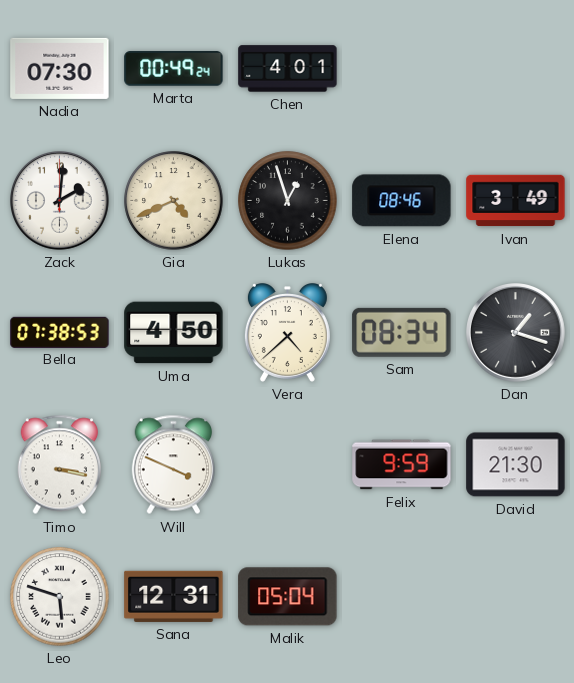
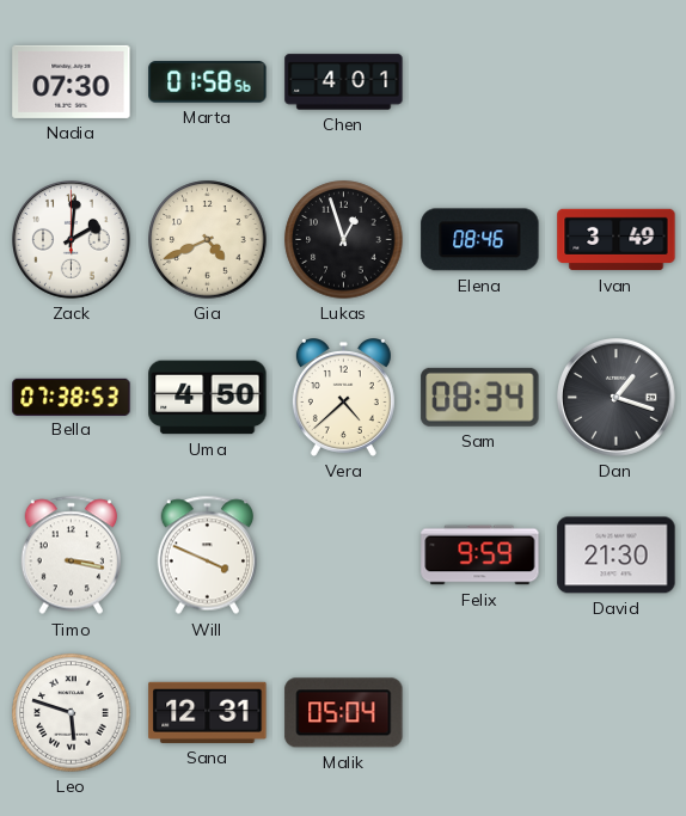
Marta: 00:49 -> 01:58 (208, 82)
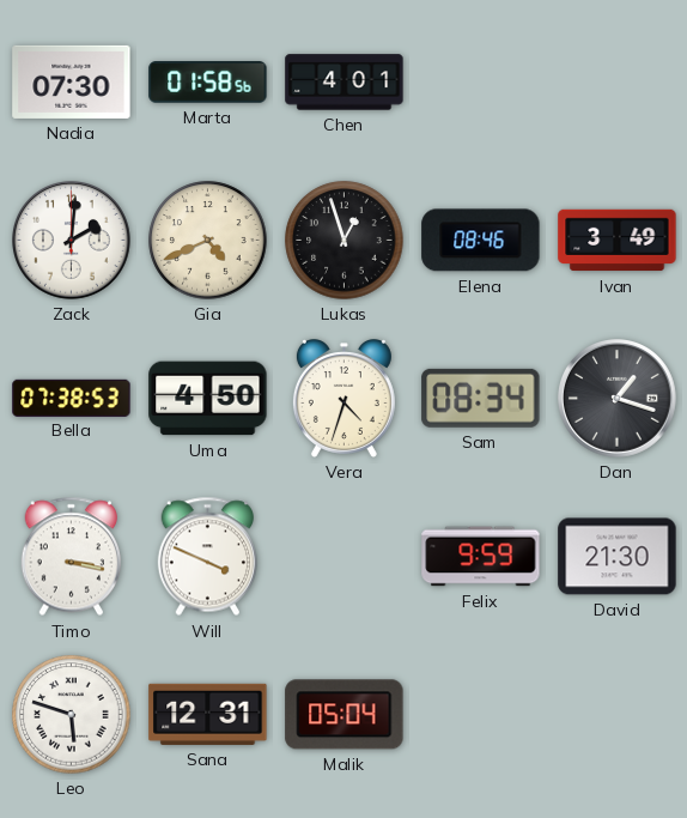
Vera: 4:38 -> 4:33 (343, 399)
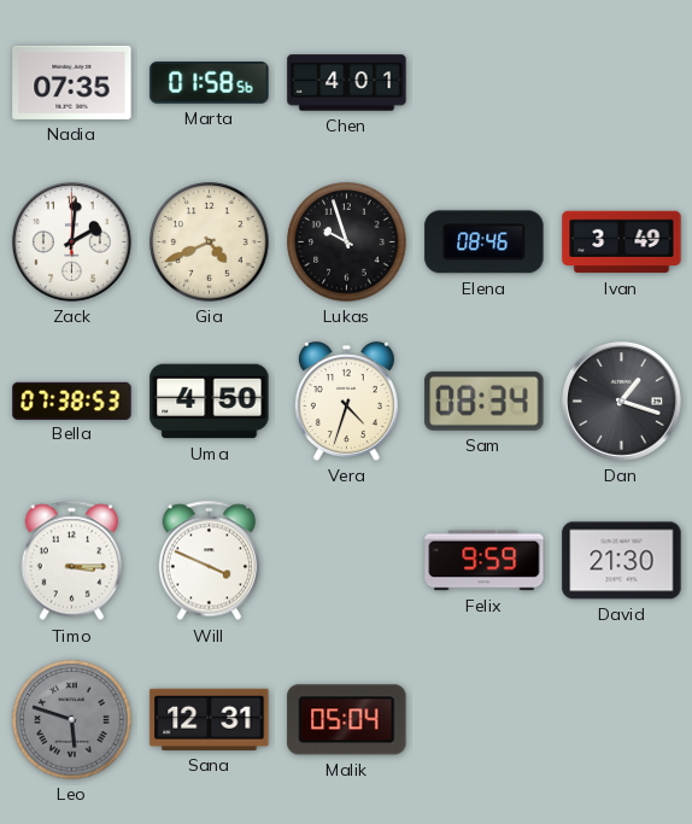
Nadia: 07:30 -> 07:35 (72, 82)
Lukas: 12:57 -> 9:57 (347, 242)
Timo: 3:17 -> 3:15 (71, 561)
Leo dial: white -> grey (72, 720)
